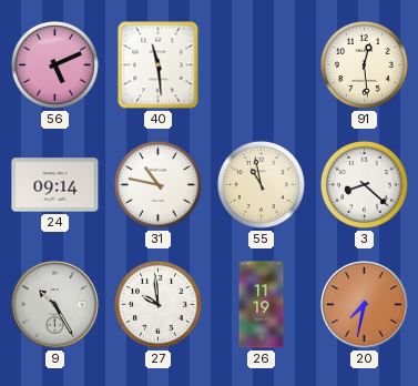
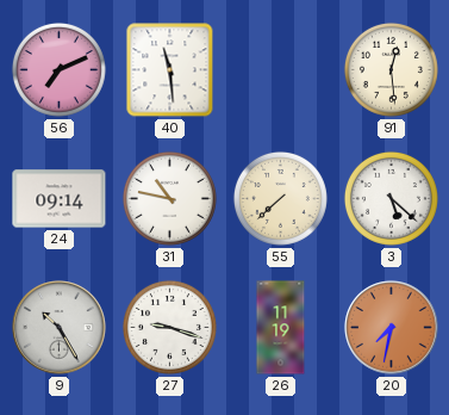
56: 5:11 -> 7:11 (58, 69)
55: 10:58 -> 7:38 (280, 198)
3: 8:22 -> 5:22 (391, 198)
27: 9:59 -> 9:18 (169, 327)
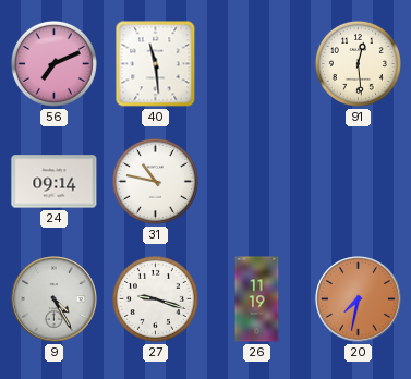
55: 7:38 -> none (280, 198)
3: 5:22 -> none (391, 198)
9: 10:25 -> 4:25 (55, 299)
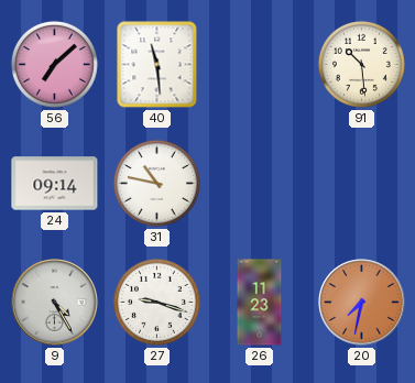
56: 7:11 -> 7:08 (54, 64)
91: 12:29 -> 10:29 (361, 64)
26: 11:19 -> 11:23 (260, 303)
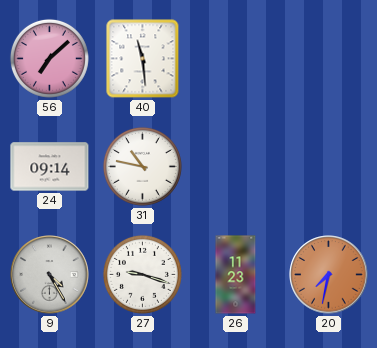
91: 10:29 -> none (361, 64)
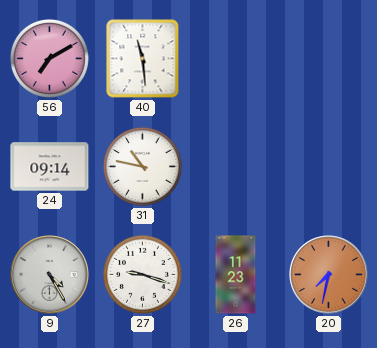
56: 7:08 -> 7:10 (49, 58)
